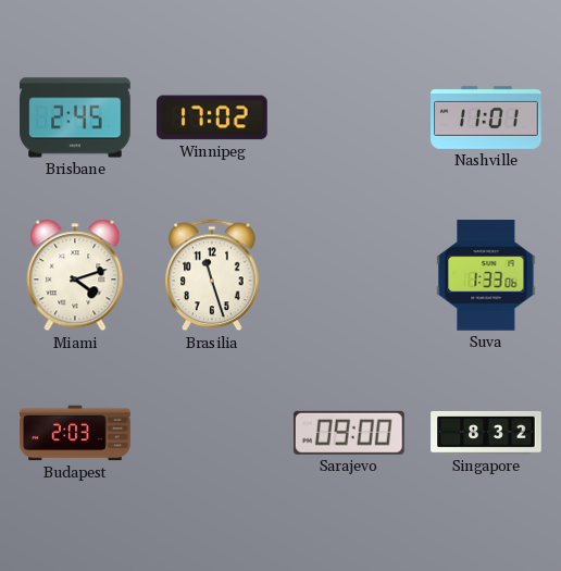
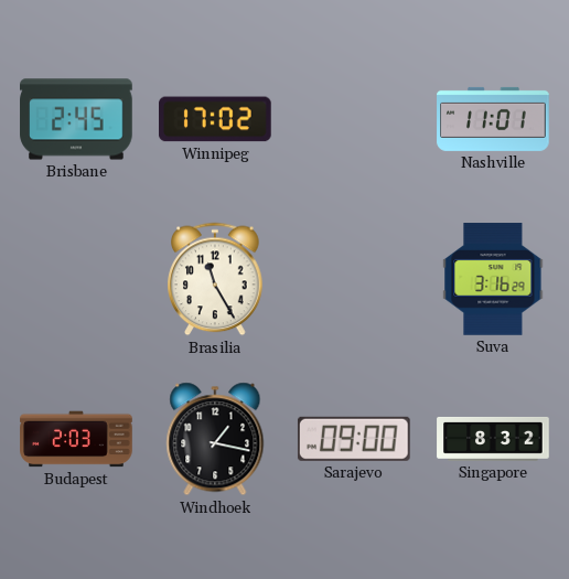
Miami: 4:12 -> none (75, 275)
Brasilia: 11:27 -> 11:25 (215, 279)
Suva: 1:33 -> 3:16 (493, 279)
Windhoek: none -> 1:17 (215, 439)
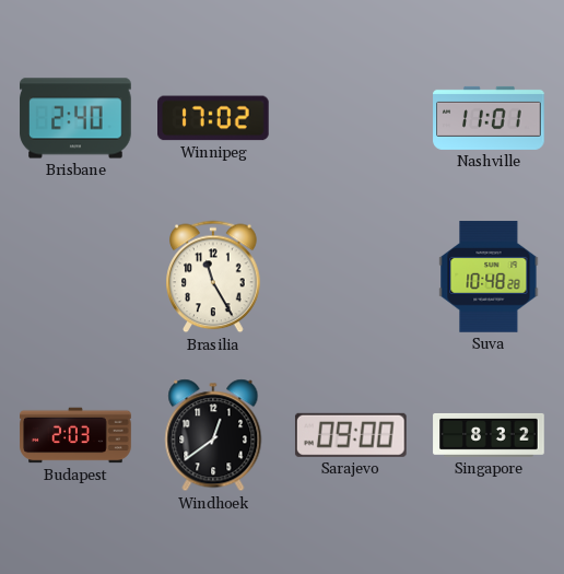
Brisbane: 2:45 -> 2:40 (75, 118)
Suva: 3:16 -> 10:48 (489, 277)
Windhoek: 1:17 -> 12:39 (213, 435)
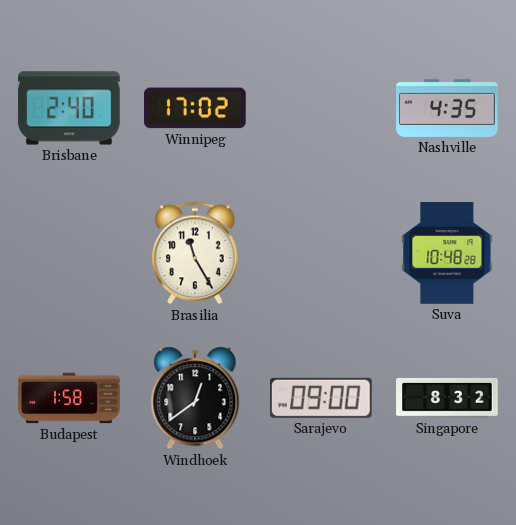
Nashville: 11:01 -> 4:35 (447, 108)
Budapest: 2:03 -> 1:58 (69, 398)
